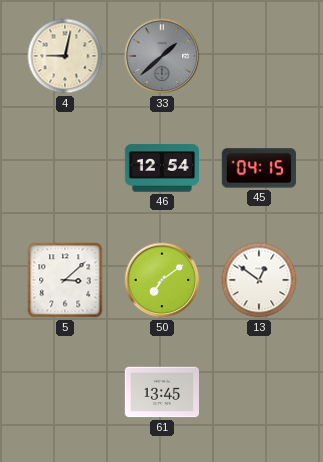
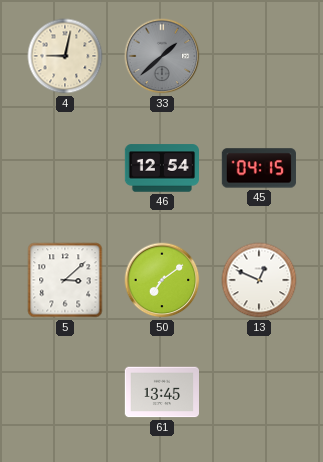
13: 12:51 -> 12:49 (259, 280)
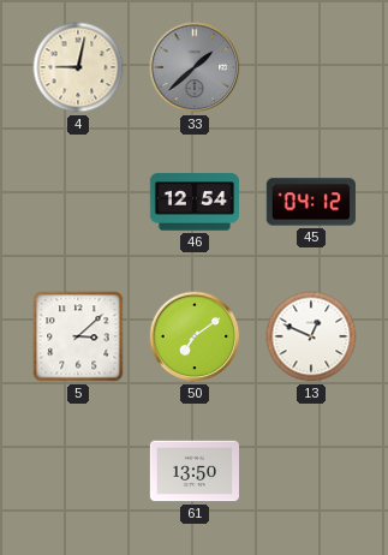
45: 04:15 -> 04:12 (311, 202)
61: 13:45 -> 13:50 (193, 471)
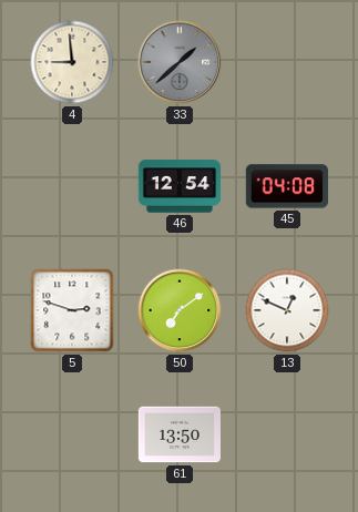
4: 9:02 -> 8:59 (72, 62)
45: 04:12 -> 04:08 (287, 186)
5: 3:08 -> 2:48 (72, 310)
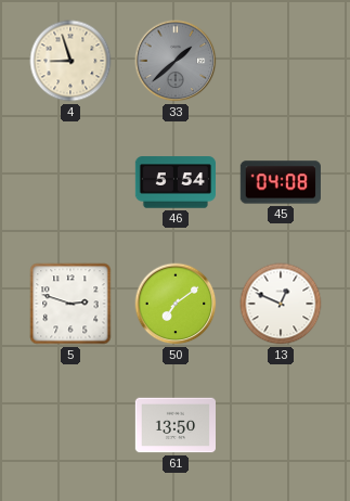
4: 8:59 -> 8:57 (70, 61)
46: 12:54 -> 5:54 (174, 182)
